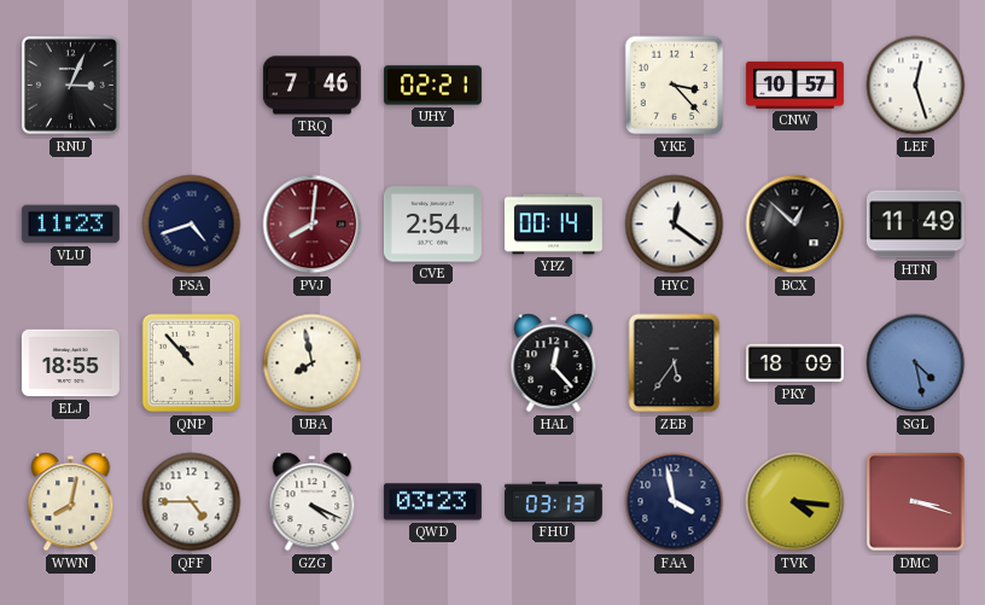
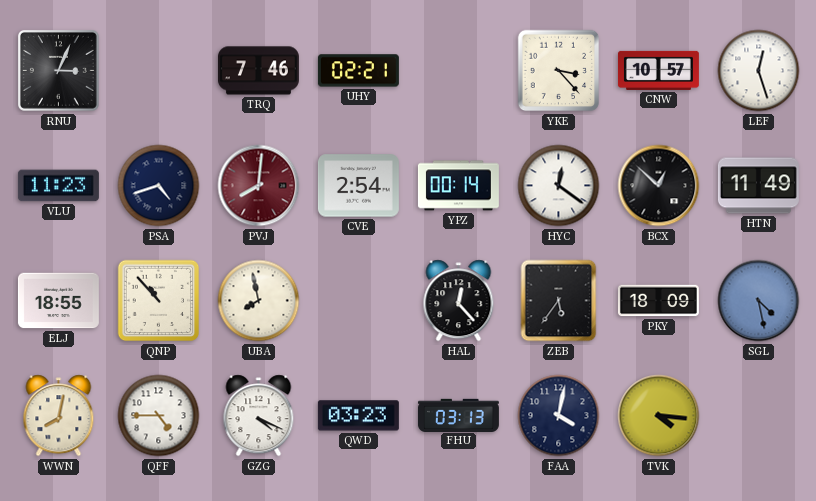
FAA: 3:58 -> 4:02 (559, 416)
DMC: 3:18 -> none (915, 501)
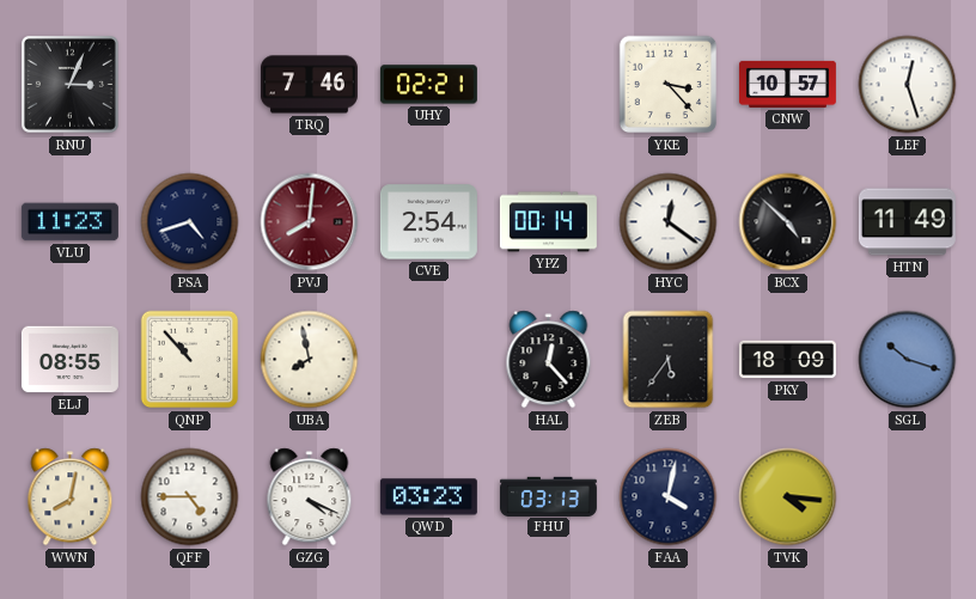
BCX: 12:52 -> 4:52 (788, 222)
ELJ: 18:55 -> 08:55 (69, 360)
SGL: 4:28 -> 10:18 (908, 360)
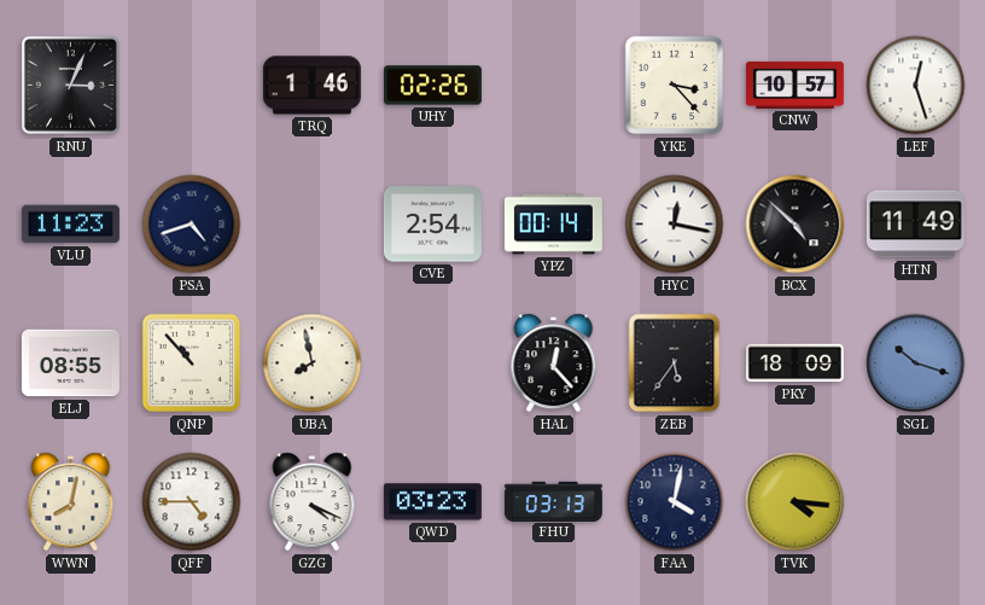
TRQ: 7:46 -> 1:46 (311, 86)
UHY: 02:21 -> 02:26 (432, 86)
PVJ: 8:01 -> none (310, 222)
HYC: 12:21 -> 12:17 (675, 225)
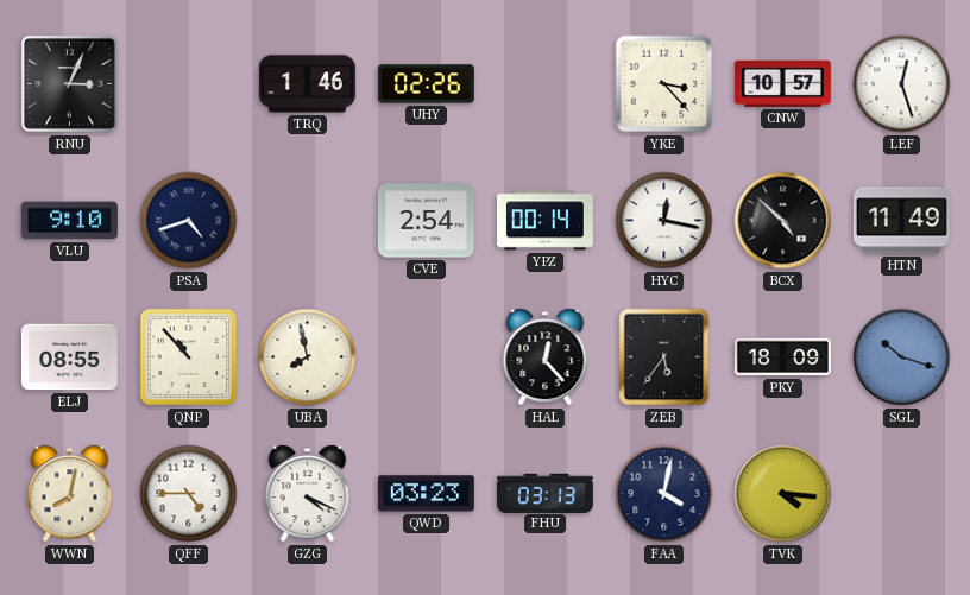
VLU: 11:23 -> 9:10 (69, 221)
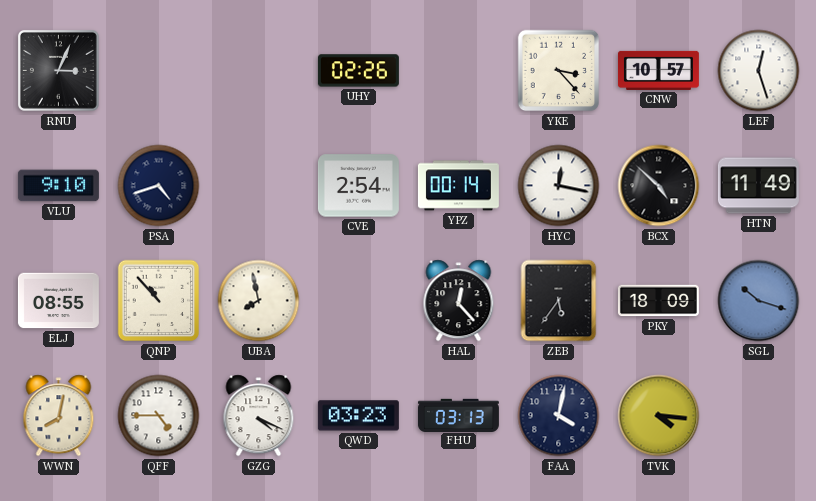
TRQ: 1:46 -> none (307, 84)
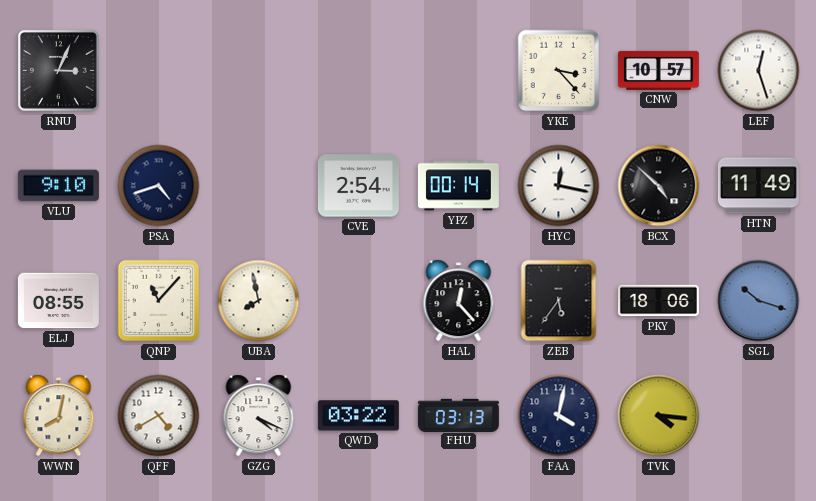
UHY: 02:26 -> none (358, 71)
QNP: 10:53 -> 11:07 (159, 301)
PKY: 18:09 -> 18:06 (658, 301)
QFF: 4:45 -> 4:40 (159, 416)
QWD: 03:23 -> 03:22 (358, 416)
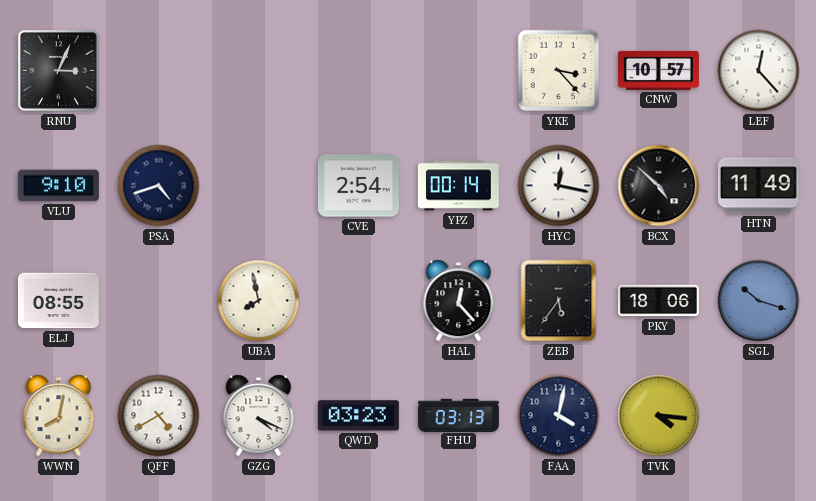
LEF: 12:27 -> 12:23 (759, 71)
QNP: 11:07 -> none (159, 301)
QWD: 03:22 -> 03:23 (358, 416)
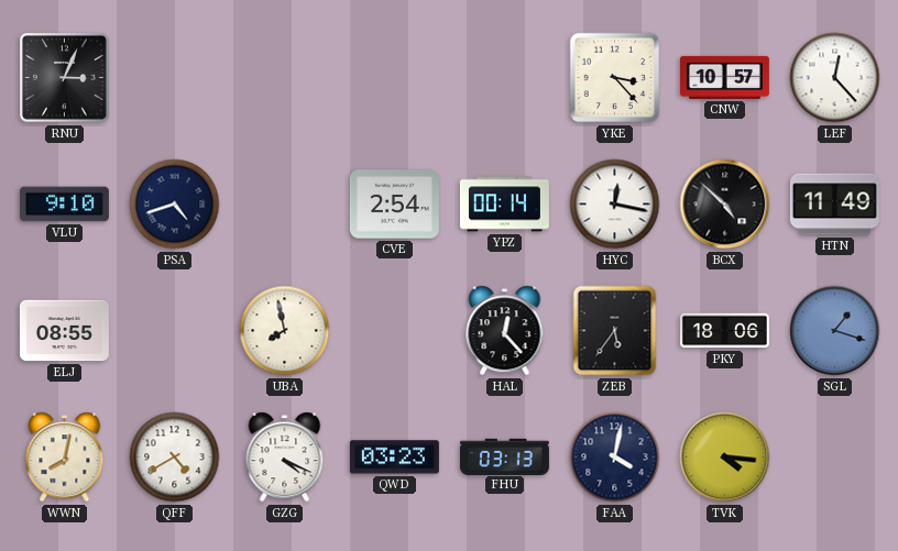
SGL: 10:18 -> 1:18 (835, 331)
